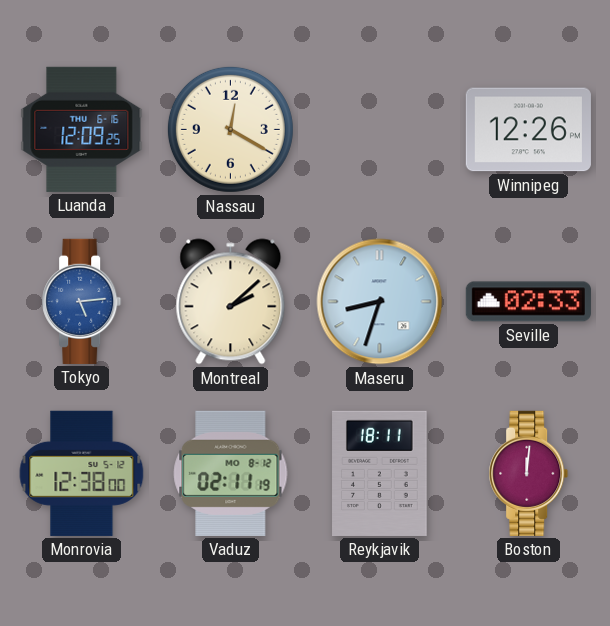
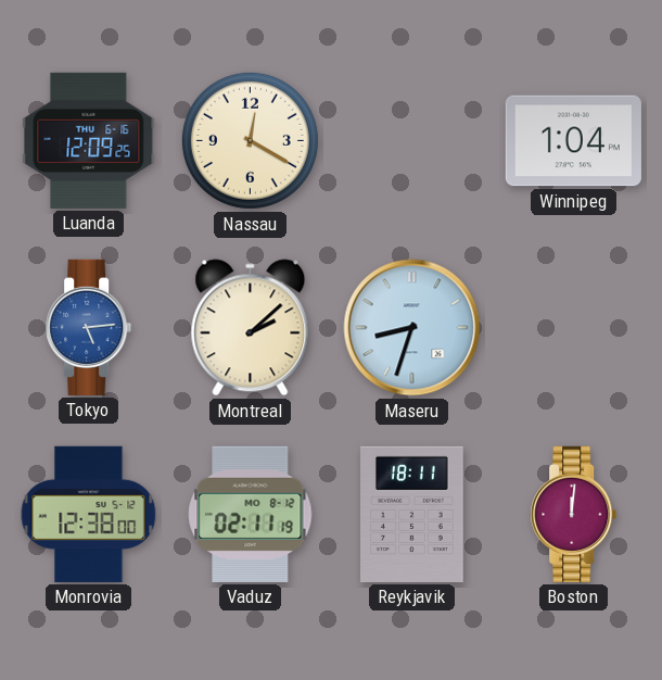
Winnipeg: 12:26 -> 1:04 (573, 141)
Seville: 02:33 -> none (528, 302)
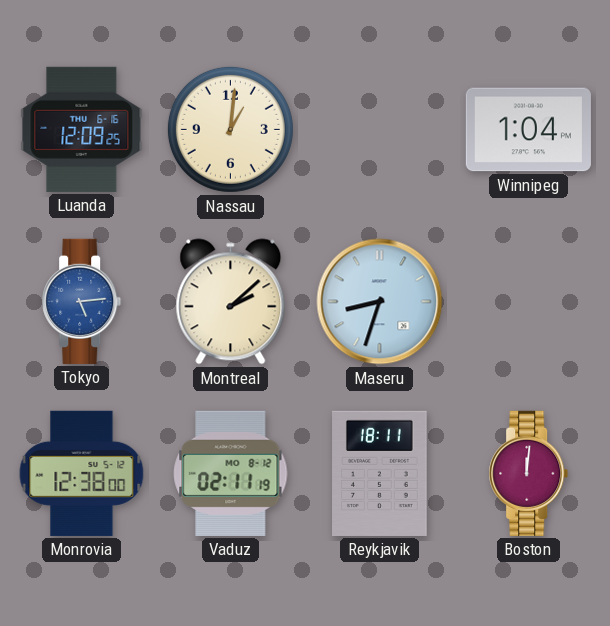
Nassau: 12:20 -> 1:01 (230, 129)
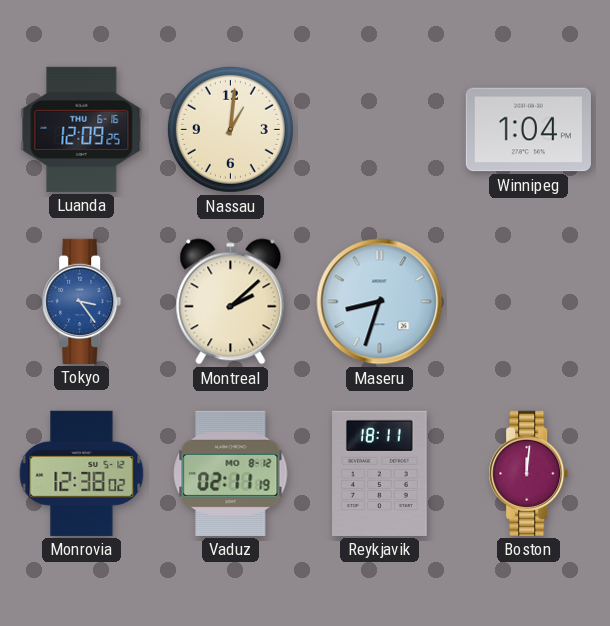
Tokyo: 5:14 -> 3:24 (82, 301)
Monrovia: 12:38:00 -> 12:38:02 (82, 473)
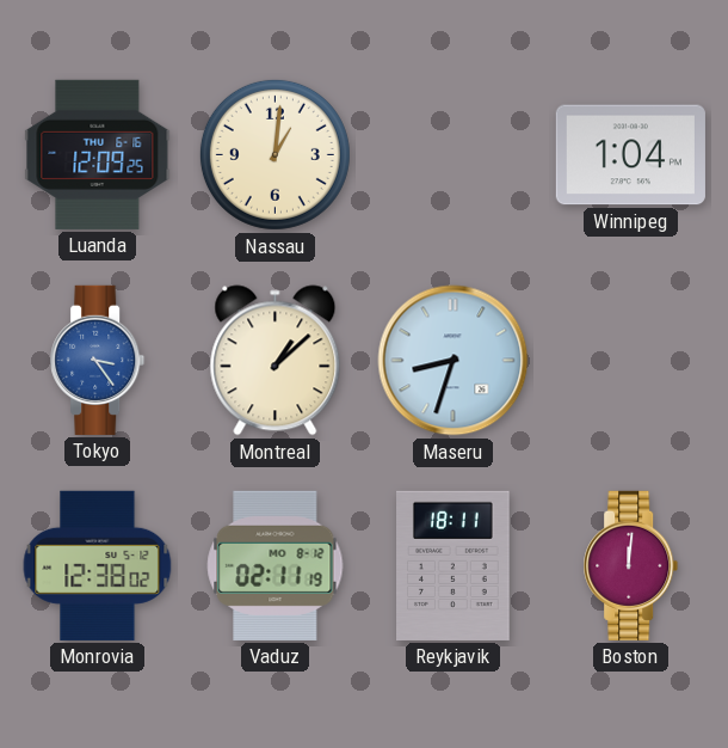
Montreal: 2:08 -> 1:08 (276, 361)
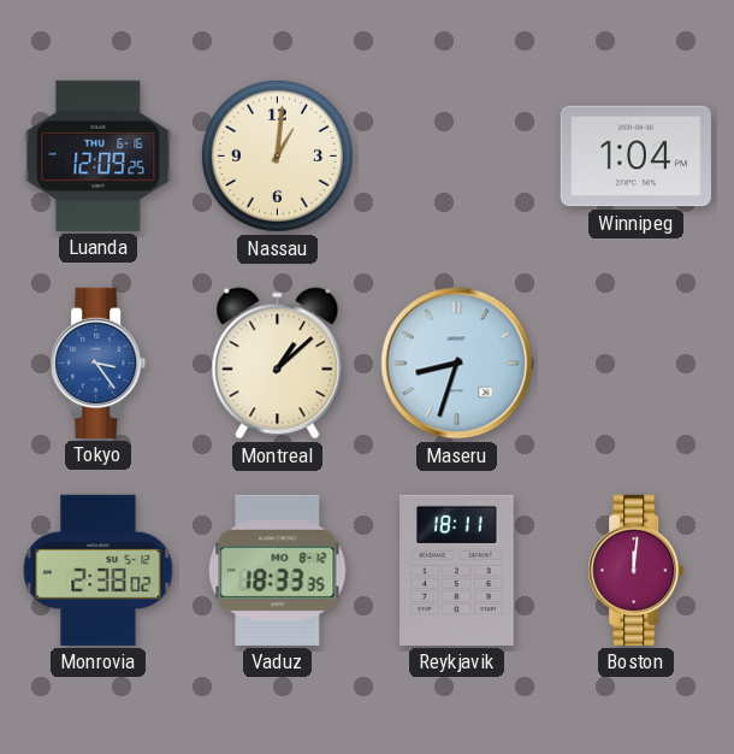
Monrovia: 12:38 -> 2:38 (99, 570)
Vaduz: 02:11 -> 18:33 (278, 570)
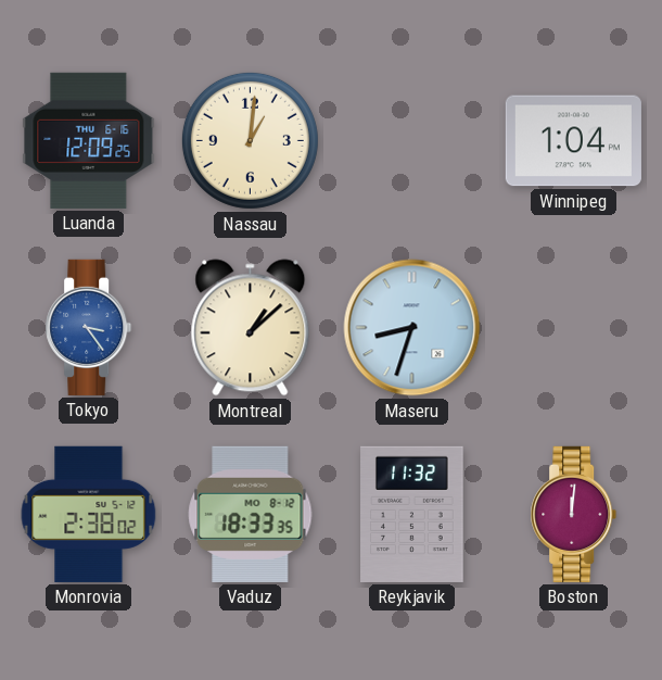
Reykjavik: 18:11 -> 11:32 (412, 514)
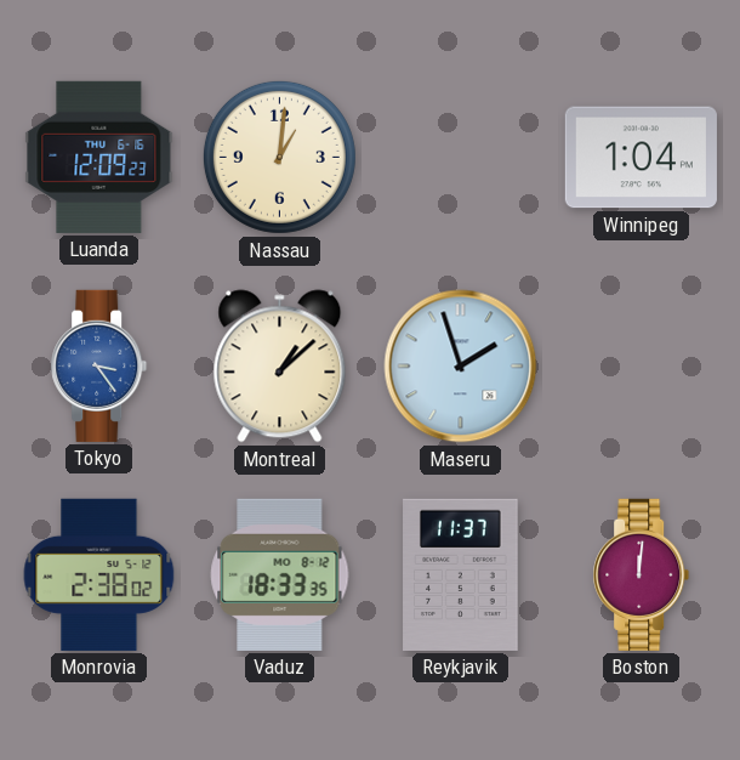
Luanda: 12:09:25 -> 12:09:23 (99, 157)
Maseru: 8:33 -> 1:57 (461, 367)
Reykjavik: 11:32 -> 11:37 (461, 574)
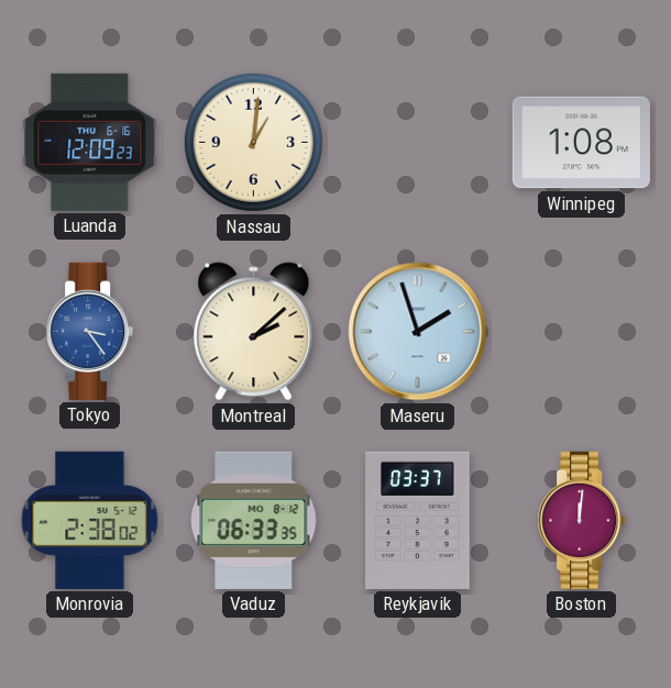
Winnipeg: 1:04 -> 1:08 (581, 143)
Montreal: 1:08 -> 2:08 (254, 332)
Vaduz: 18:33 -> 06:33 (254, 520)
Reykjavik: 11:37 -> 03:37 (418, 520)
